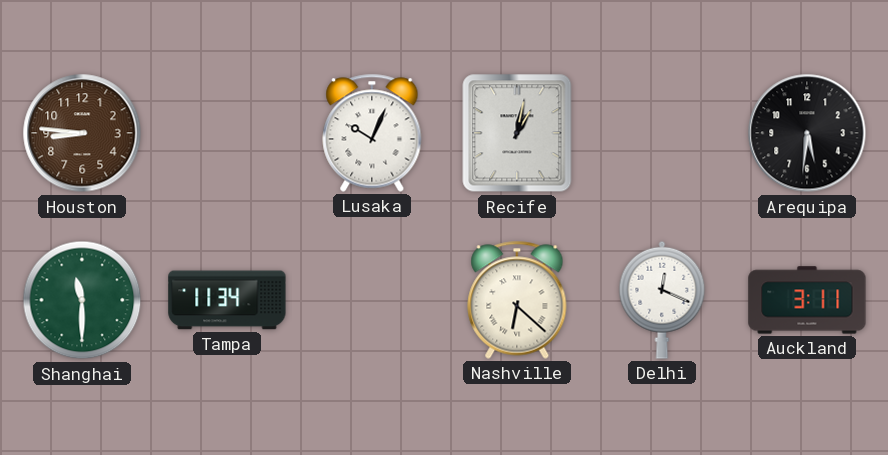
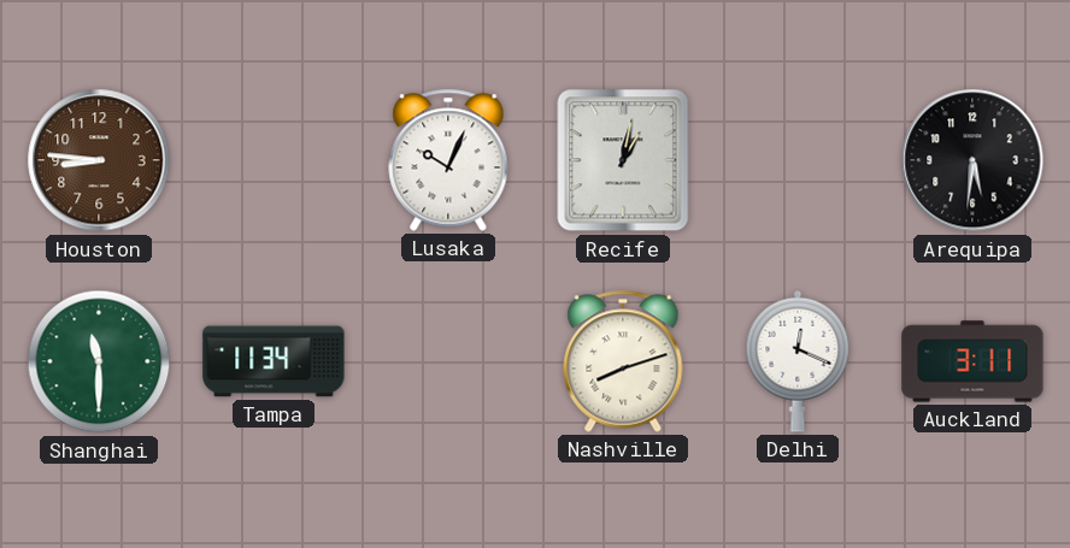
Nashville: 6:22 -> 8:12 (623, 361)
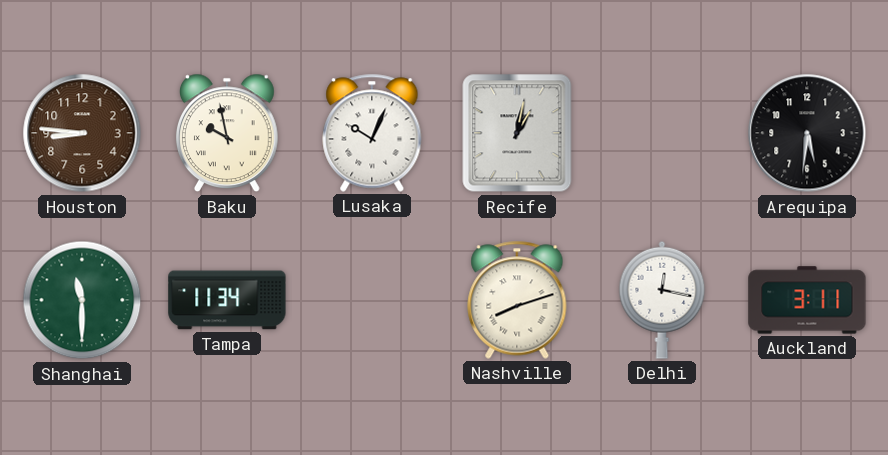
Baku: none -> 9:58 (227, 133)
Delhi: 12:19 -> 12:17 (662, 300)
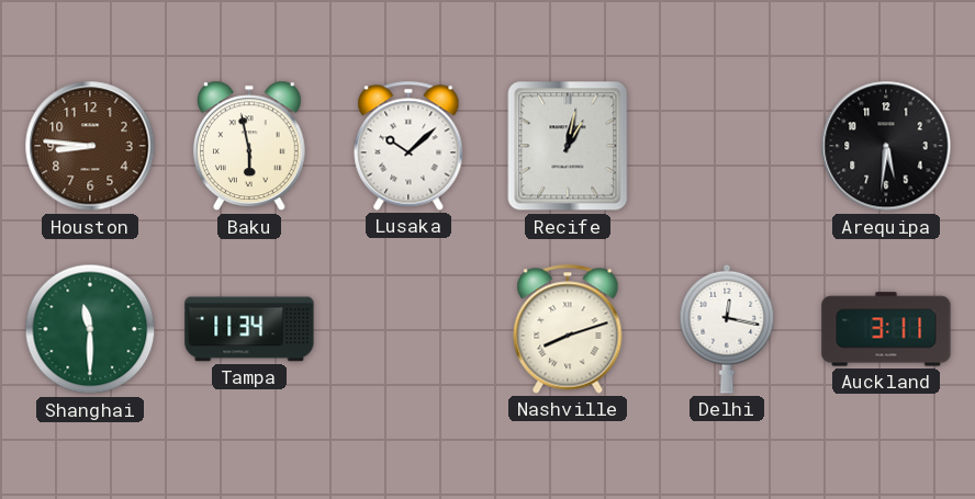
Baku: 9:58 -> 5:58 (249, 146)
Lusaka: 10:04 -> 10:08 (408, 146)
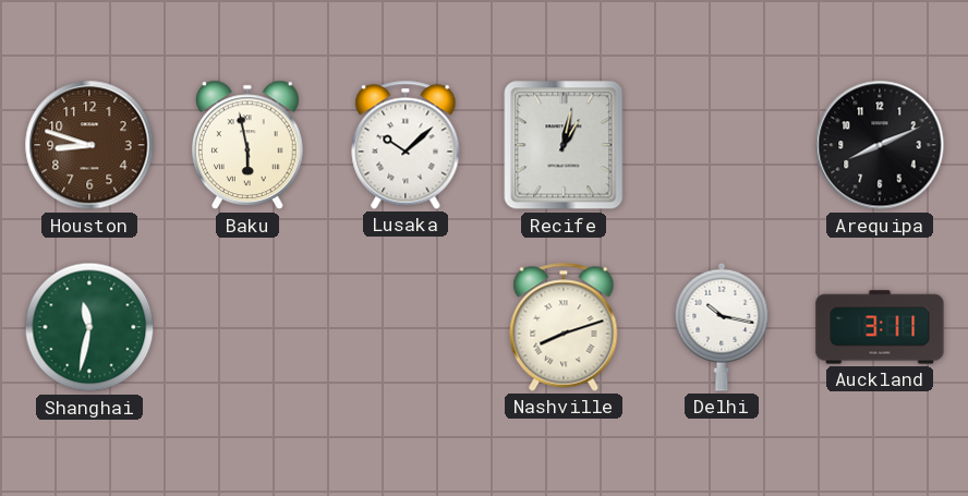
Houston: 8:46 -> 8:48 (89, 145)
Arequipa: 5:31 -> 8:11 (880, 145)
Shanghai: 11:30 -> 11:32 (89, 327)
Tampa: 11:34 -> none (249, 329)
Delhi: 12:17 -> 10:17 (722, 327)
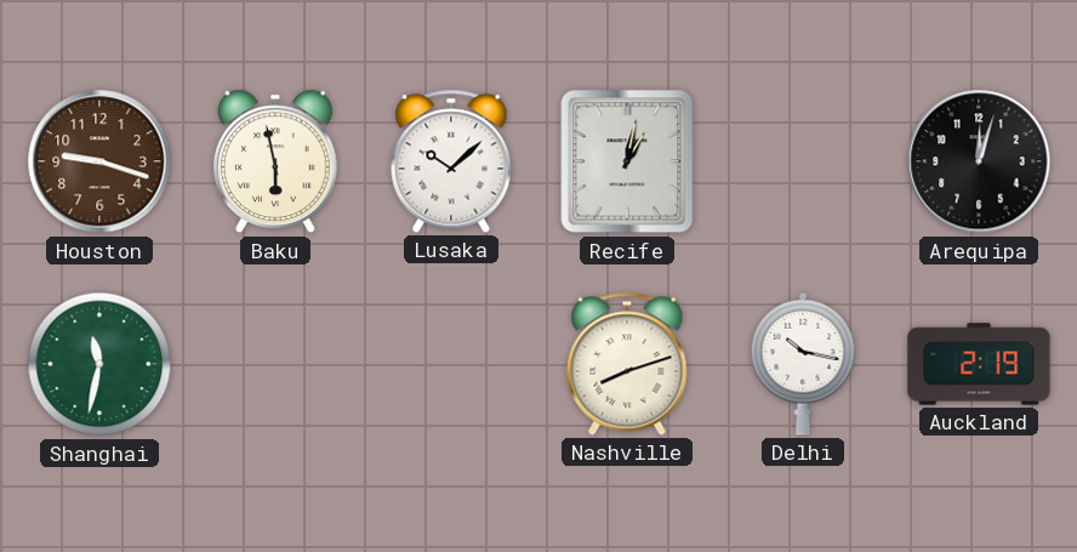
Houston: 8:48 -> 9:18 (99, 161)
Arequipa: 8:11 -> 12:03 (979, 161)
Auckland: 3:11 -> 2:19 (979, 364)
